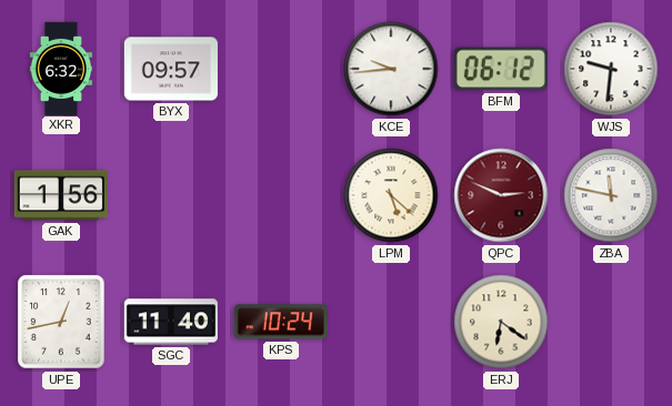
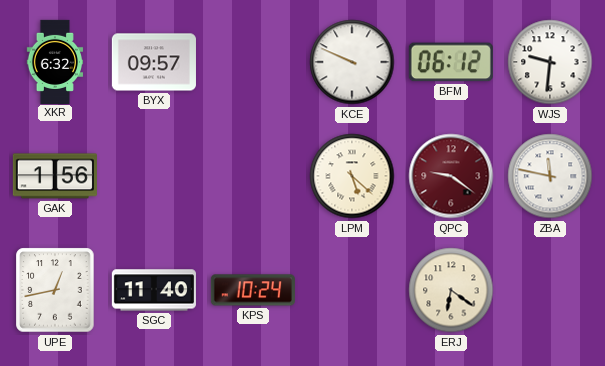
KCE: 9:44 -> 9:49 (352, 62)
QPC: 2:49 -> 9:21 (451, 176)
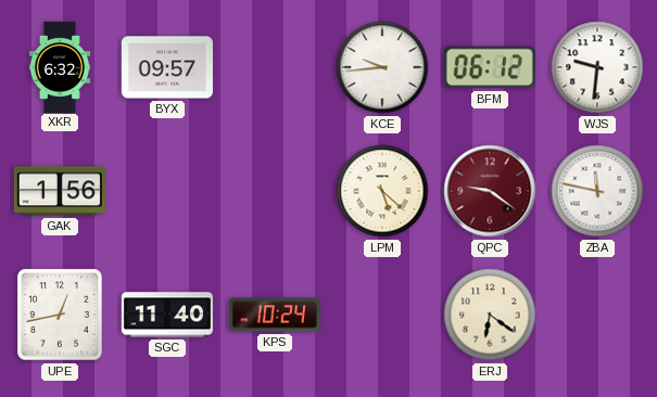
KCE: 9:49 -> 9:44 (382, 67)
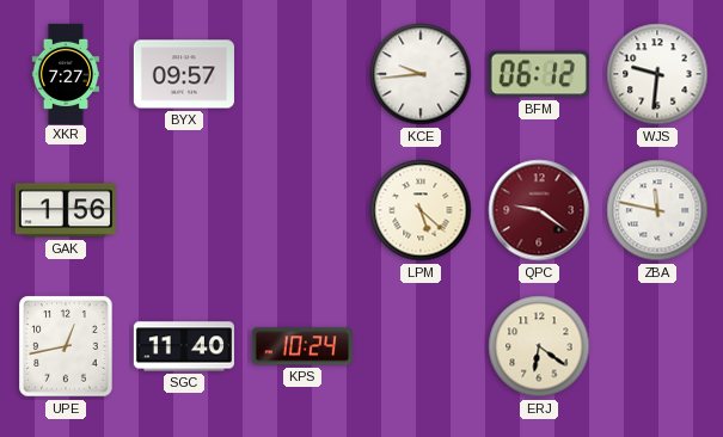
XKR: 6:32 -> 7:27 (66, 73)
